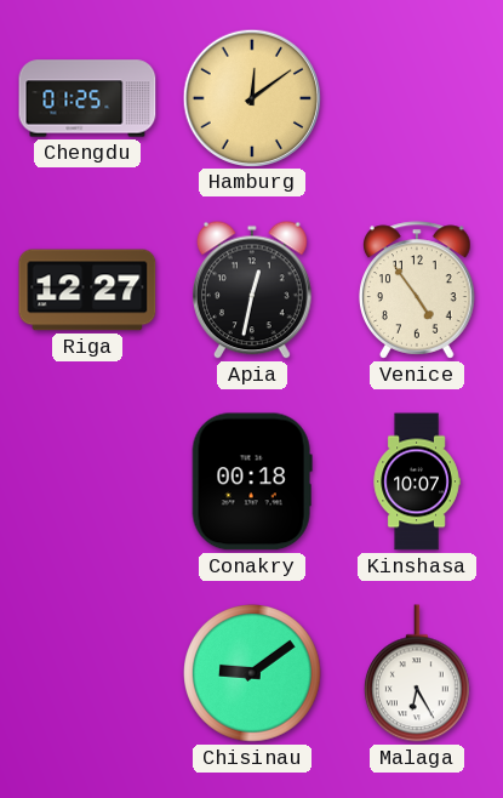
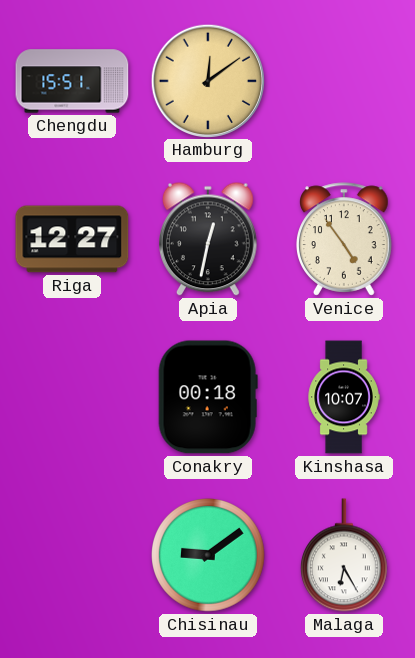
Chengdu: 01:25 -> 15:51 (72, 81)
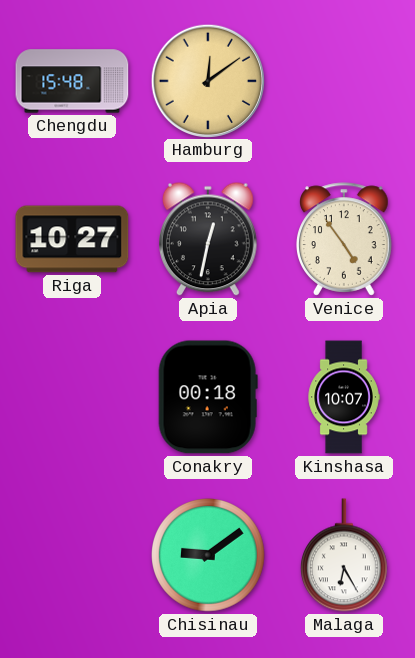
Chengdu: 15:51 -> 15:48 (72, 81)
Riga: 12:27 -> 10:27 (72, 239)
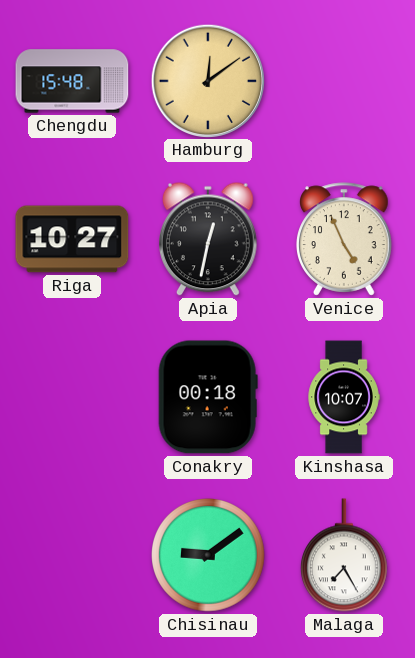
Venice: 4:54 -> 4:56 (345, 239)
Malaga: 6:25 -> 7:25 (345, 555)
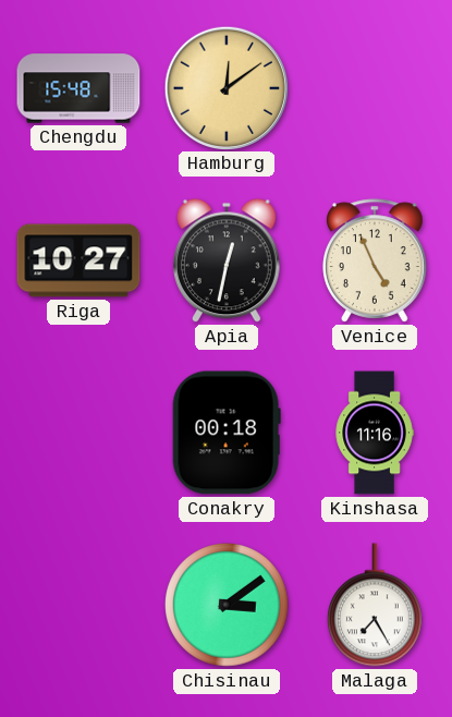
Kinshasa: 10:07 -> 11:16 (375, 433)
Chisinau: 9:09 -> 3:09 (227, 605)
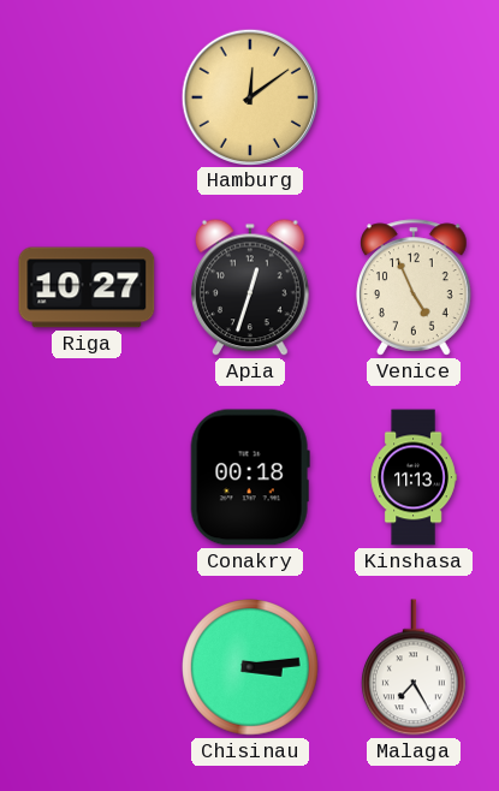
Chengdu: 15:48 -> none (78, 88)
Apia: 12:32 -> 12:33 (251, 287)
Kinshasa: 11:16 -> 11:13 (414, 477)
Chisinau: 3:09 -> 3:14 (250, 667)
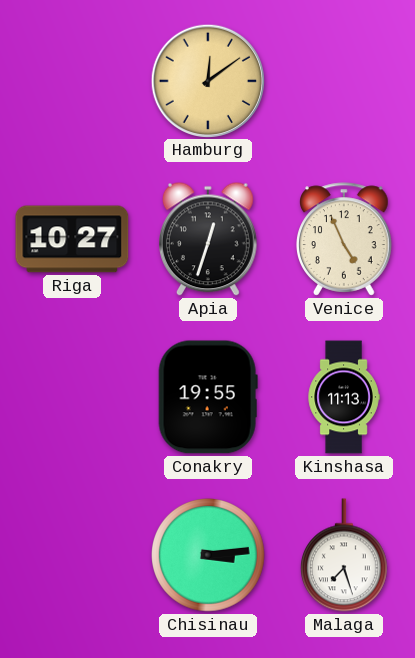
Conakry: 00:18 -> 19:55 (208, 397)
Malaga: 7:25 -> 7:27 (345, 555)
